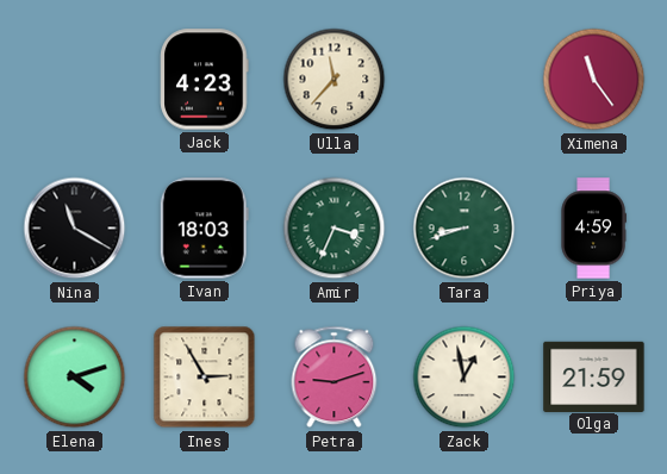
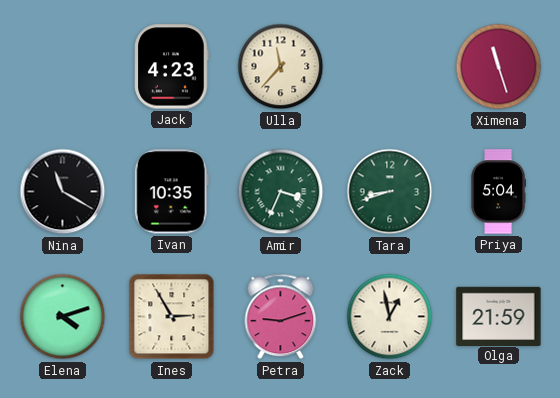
Ximena: 11:24 -> 11:27 (499, 67)
Ivan: 18:03 -> 10:35 (171, 192)
Priya: 4:59 -> 5:04 (498, 192)
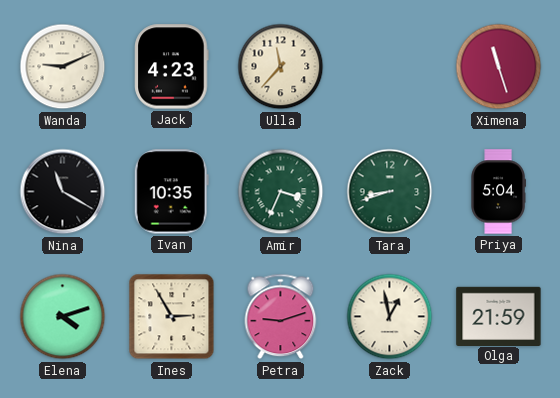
Wanda: none -> 9:11 (63, 67)
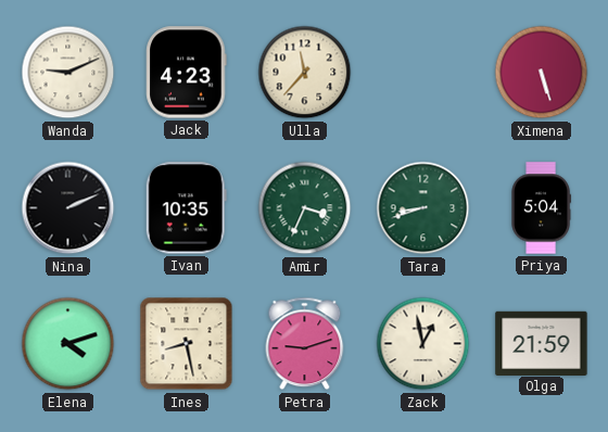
Ximena: 11:27 -> 5:27 (542, 73)
Nina: 11:20 -> 2:11 (68, 208)
Ines: 2:55 -> 8:28 (187, 344)
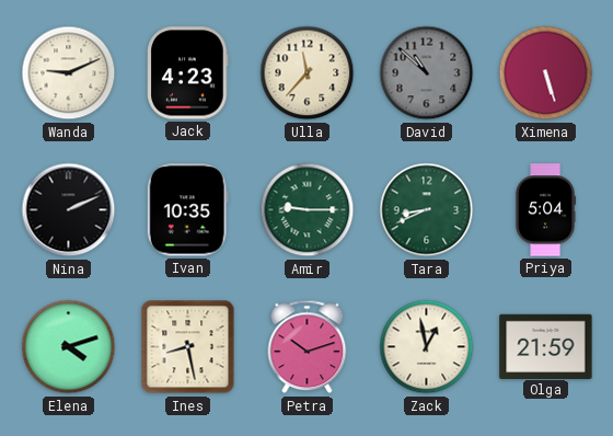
David: none -> 10:52 (427, 73)
Amir: 3:34 -> 9:15 (308, 210)
Tara: 8:42 -> 8:41 (427, 210)
Petra: 9:12 -> 10:12 (308, 347)
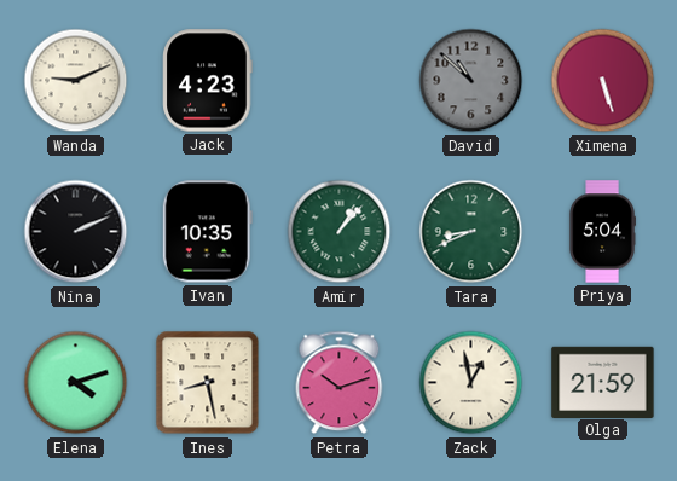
Ulla: 11:37 -> none (308, 73)
Amir: 9:15 -> 1:07 (340, 232)
